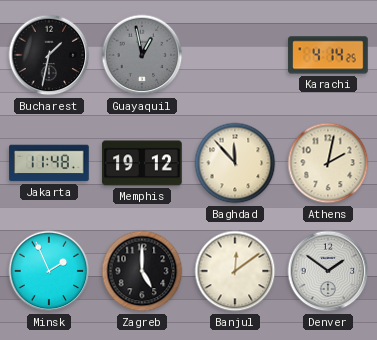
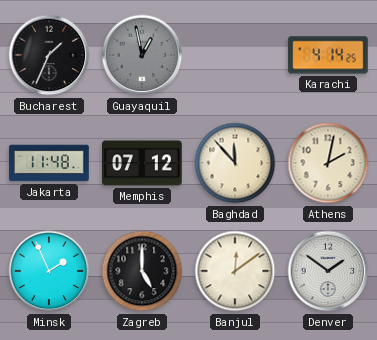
Bucharest: 1:32 -> 1:34 (49, 55)
Memphis: 19:12 -> 07:12 (142, 163)
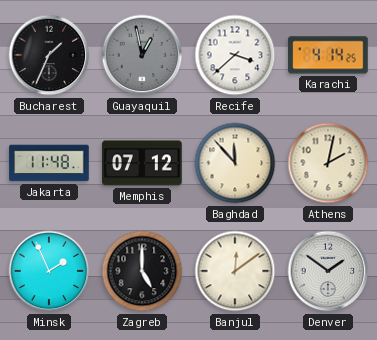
Recife: none -> 3:38 (235, 55)
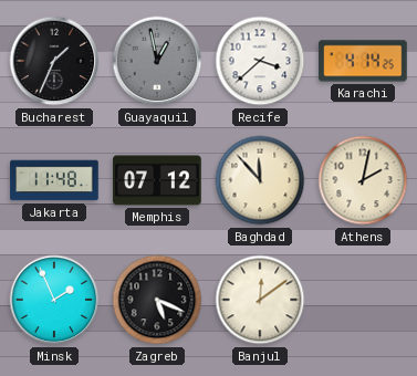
Zagreb: 5:00 -> 5:19 (157, 300)
Denver: 1:51 -> none (328, 271)
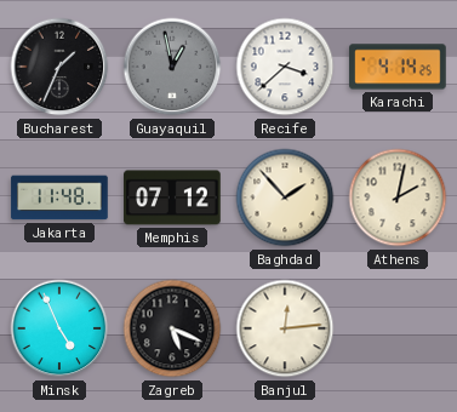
Baghdad: 11:53 -> 1:53 (285, 198)
Minsk: 1:56 -> 4:56 (59, 328)
Banjul: 12:09 -> 12:14 (285, 328)
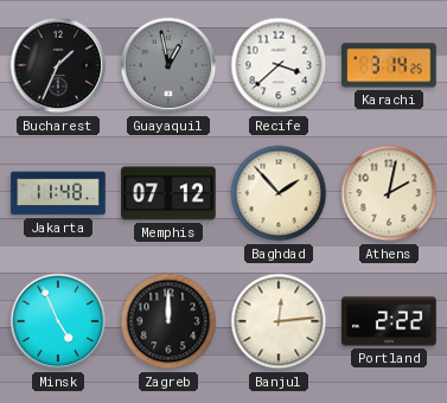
Karachi: 4:14 -> 3:14 (389, 65)
Zagreb: 5:19 -> 12:00 (168, 321)
Portland: none -> 2:22 (389, 321)
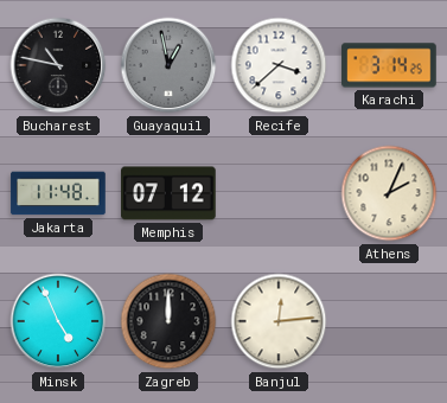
Bucharest: 1:34 -> 10:47 (58, 65)
Baghdad: 1:53 -> none (279, 193)
Athens: 2:02 -> 2:04 (389, 193)
Portland: 2:22 -> none (389, 321)
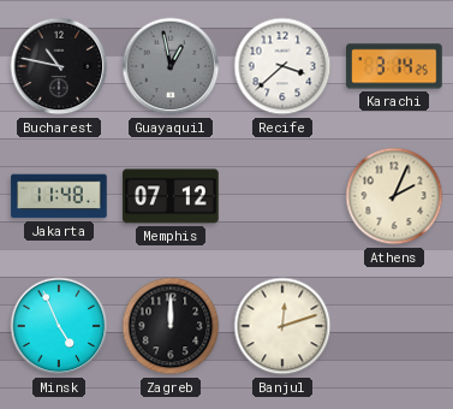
Banjul: 12:14 -> 12:12 (282, 326)
